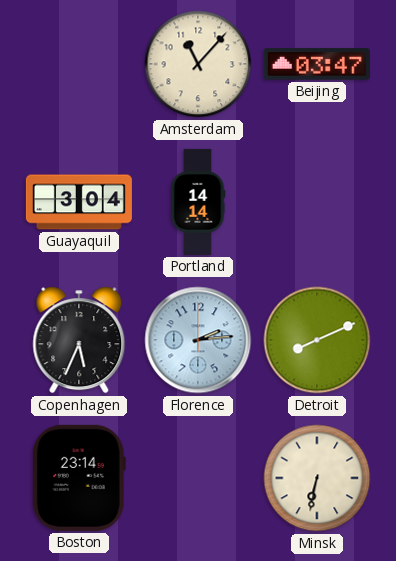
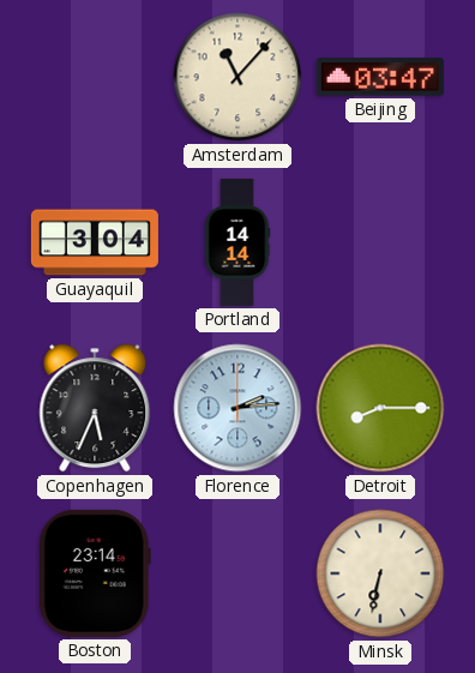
Detroit: 8:11 -> 8:15 (380, 408)
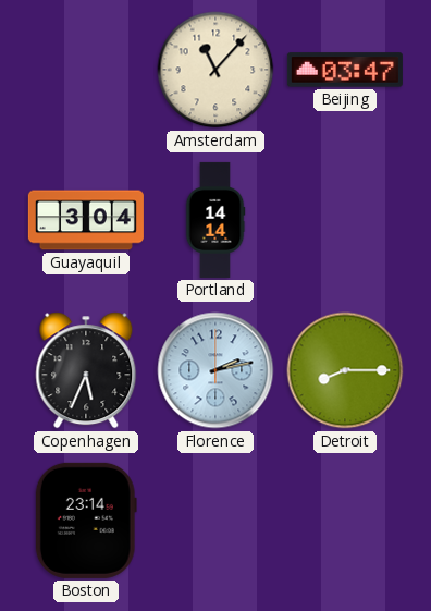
Florence: 2:14 -> 2:13 (215, 370)
Minsk: 6:32 -> none (380, 573)
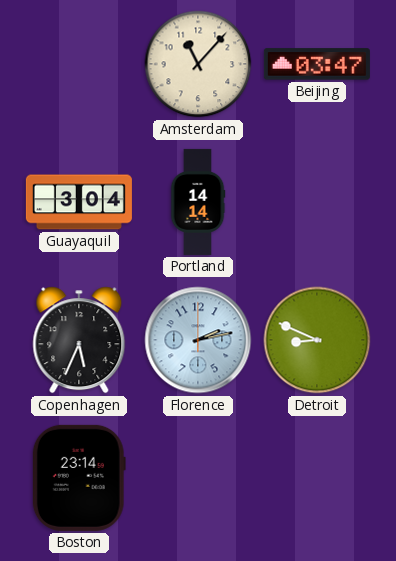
Detroit: 8:15 -> 8:49 (317, 340)
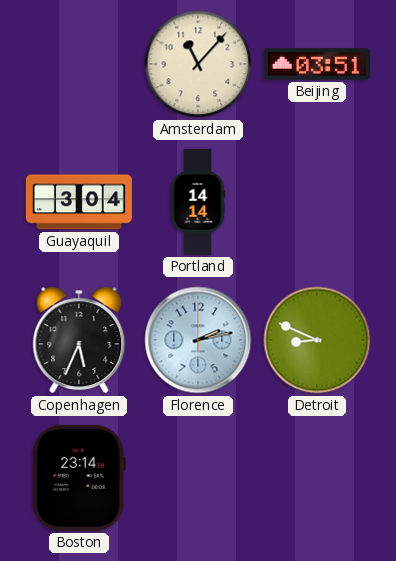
Beijing: 03:47 -> 03:51 (317, 64)
